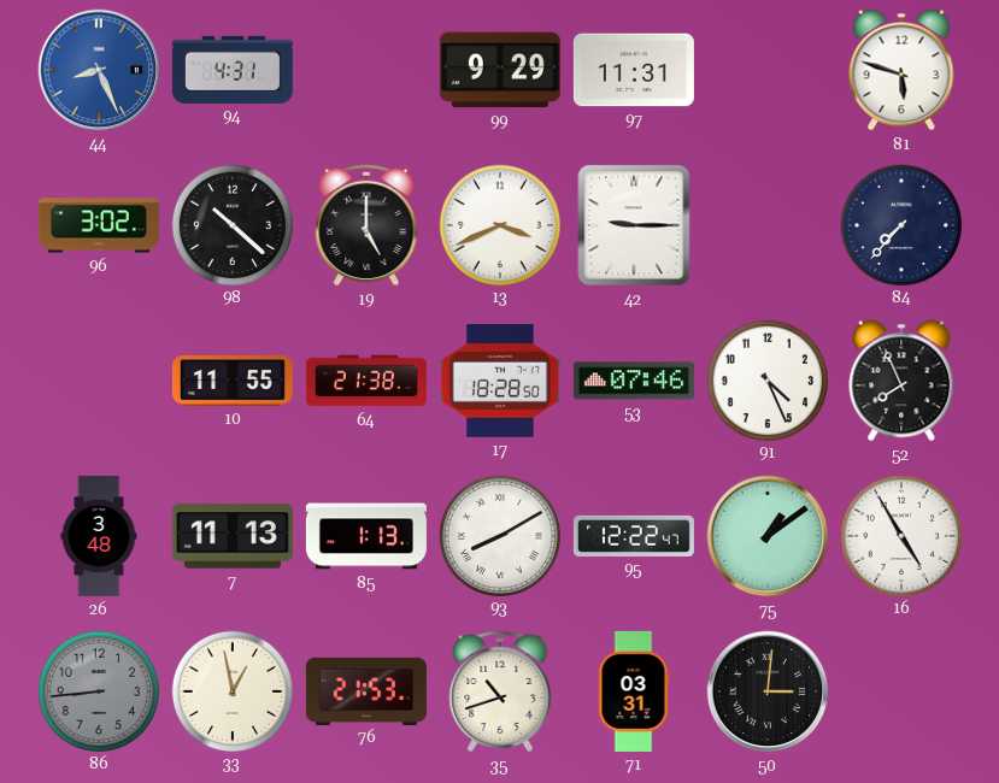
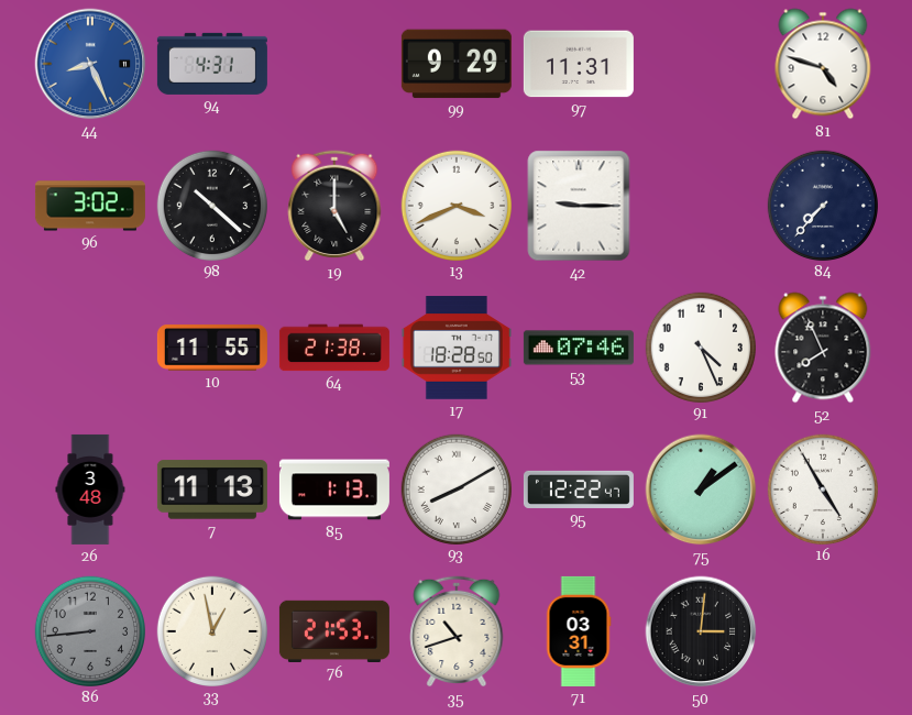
81: 5:48 -> 4:48 (823, 64)
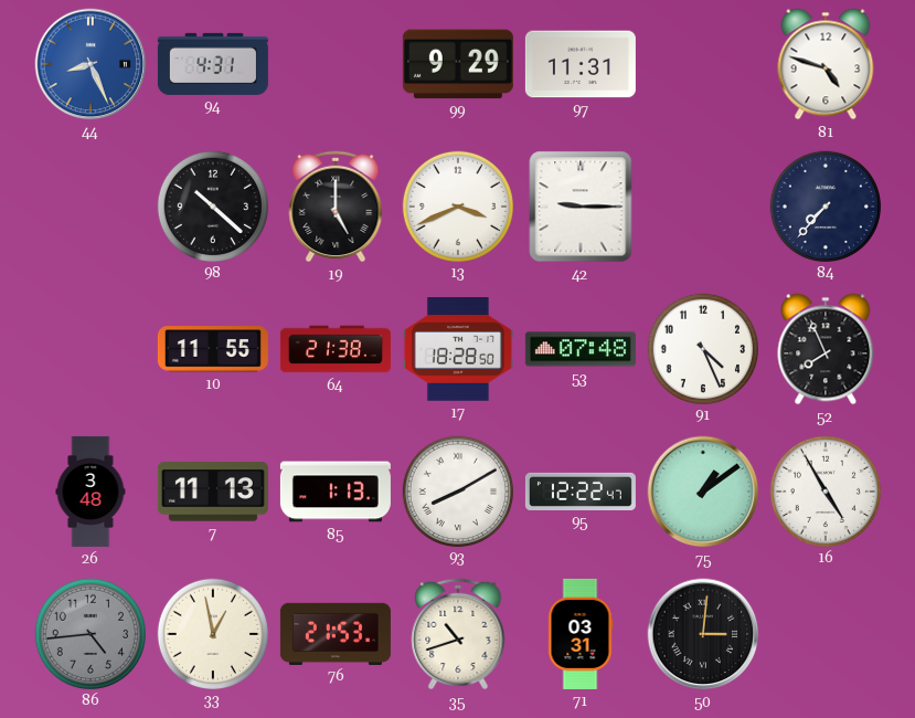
96: 3:02 -> none (90, 206)
53: 07:46 -> 07:48 (581, 349)
86: 8:44 -> 4:44 (89, 633)
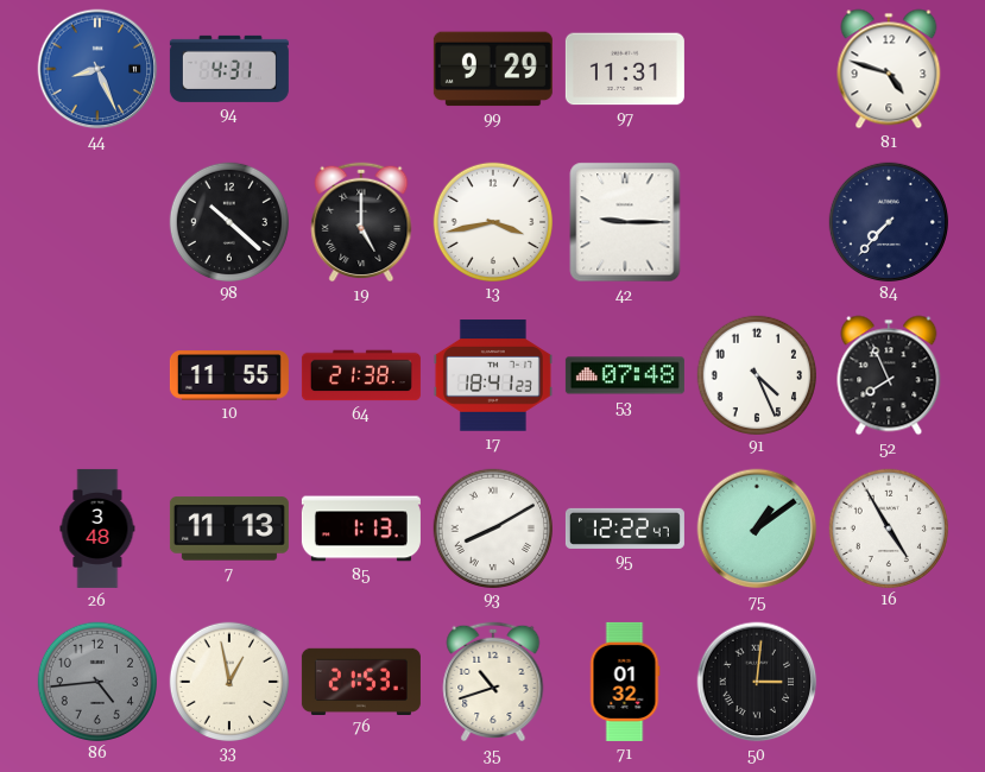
13: 3:41 -> 3:43 (492, 221)
17: 18:28 -> 18:41 (493, 375)
71: 03:31 -> 01:32 (625, 682)
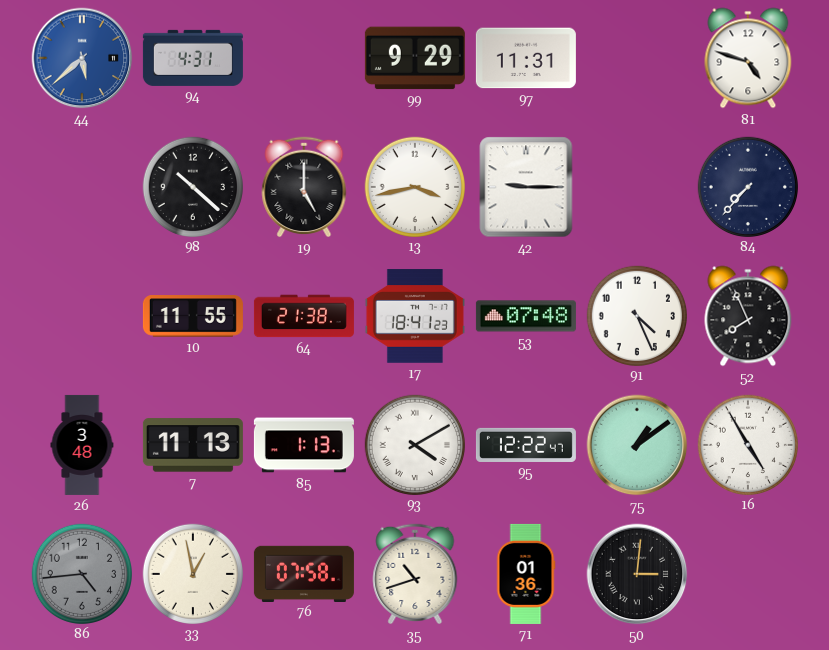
44: 8:26 -> 5:38 (82, 58)
93: 8:10 -> 4:10 (414, 444)
76: 21:53 -> 07:58 (304, 573)
71: 01:32 -> 01:36 (526, 574)
